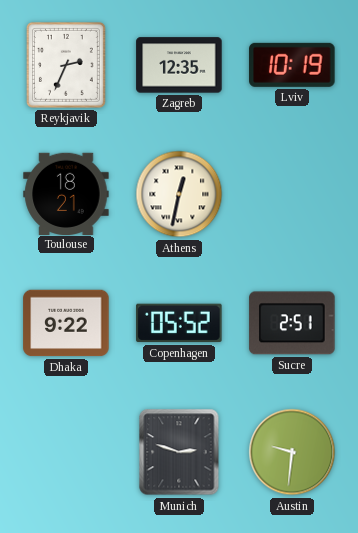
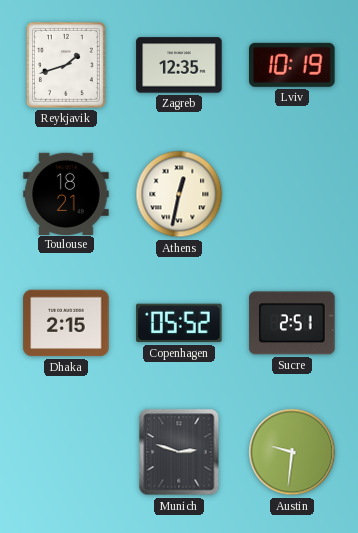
Reykjavik: 2:34 -> 1:42 (66, 65)
Dhaka: 9:22 -> 2:15 (66, 323)
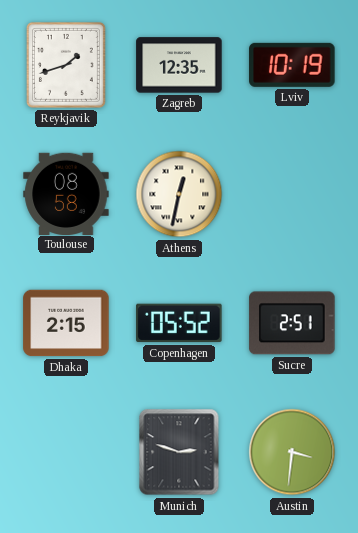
Toulouse: 18:21 -> 08:58 (66, 193)
Austin: 9:31 -> 3:31 (292, 452)
